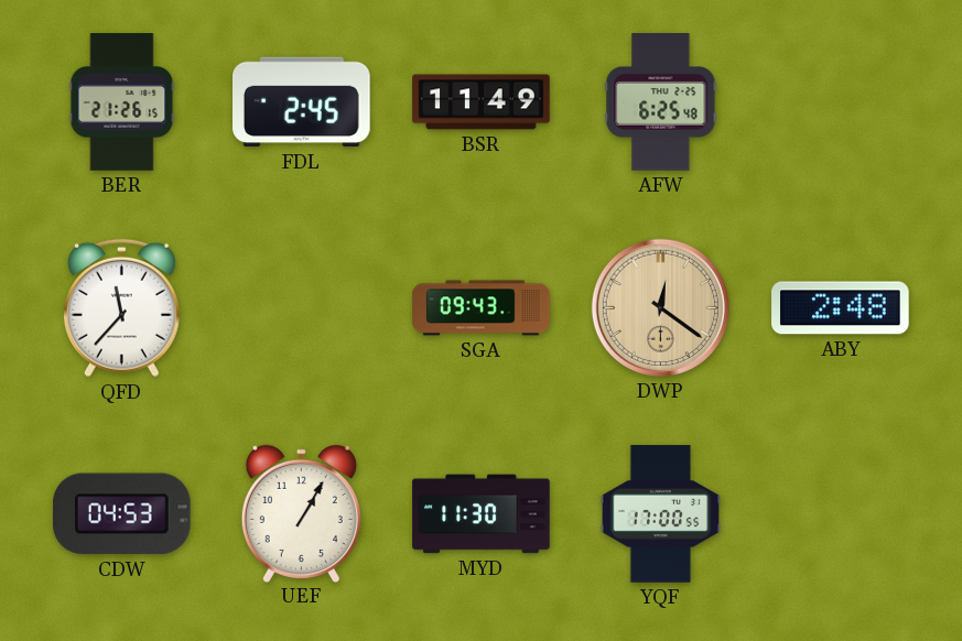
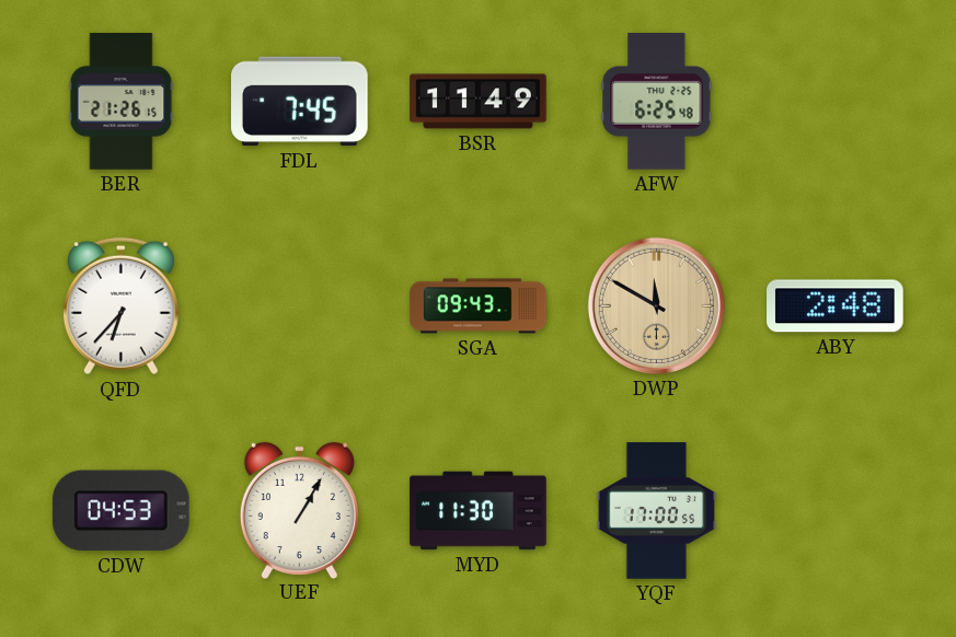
FDL: 2:45 -> 7:45 (300, 102)
QFD: 11:37 -> 6:37 (120, 306)
DWP: 12:21 -> 11:50 (656, 305)
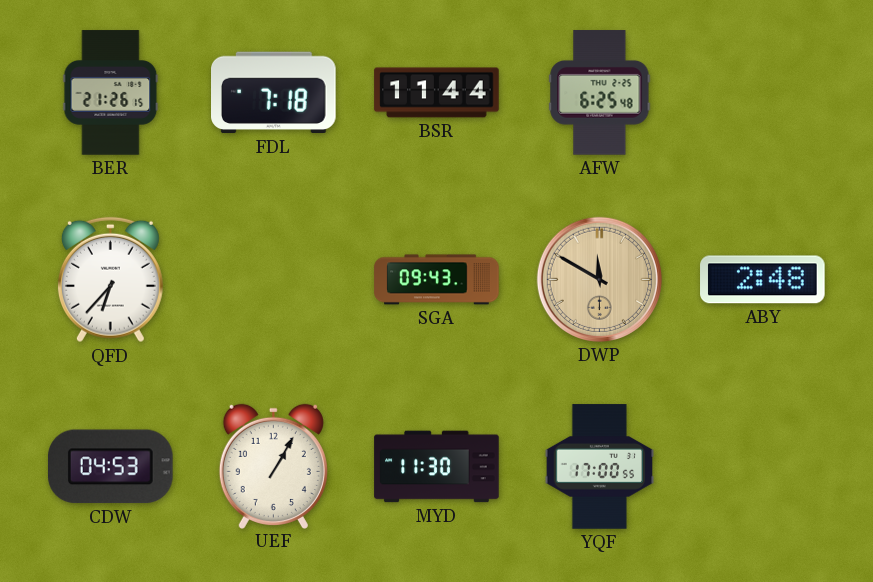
FDL: 7:45 -> 7:18 (274, 93)
BSR: 11:49 -> 11:44 (437, 93)
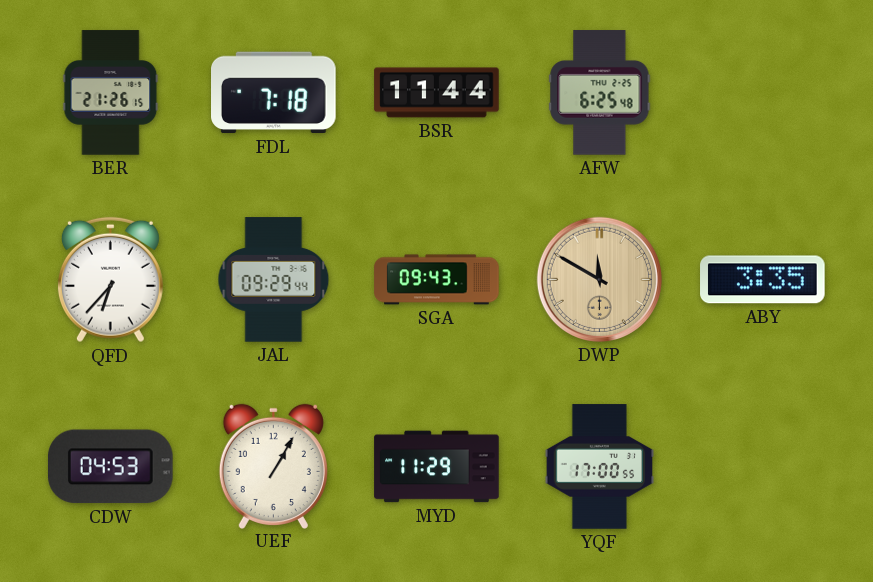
JAL: none -> 09:29 (274, 280)
ABY: 2:48 -> 3:35 (763, 280)
MYD: 11:30 -> 11:29 (437, 467)
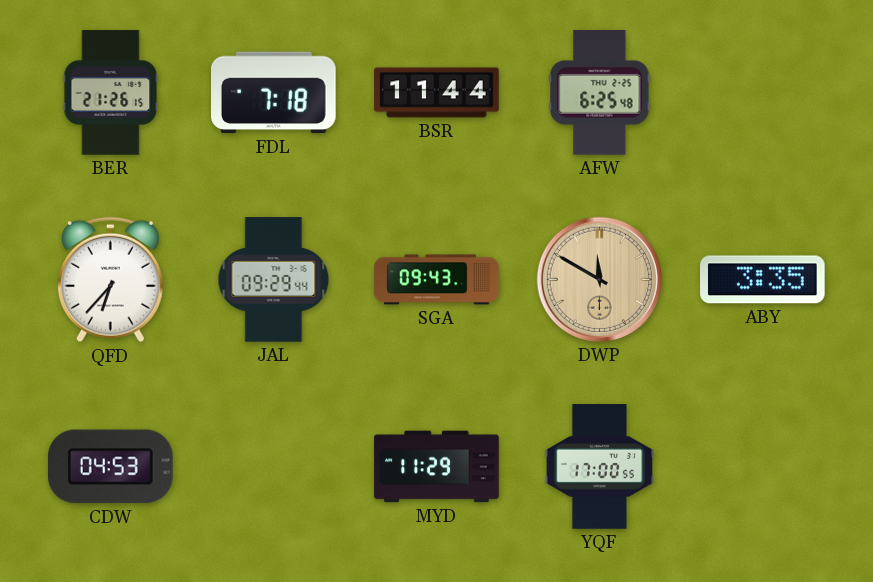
UEF: 1:05 -> none (273, 466)
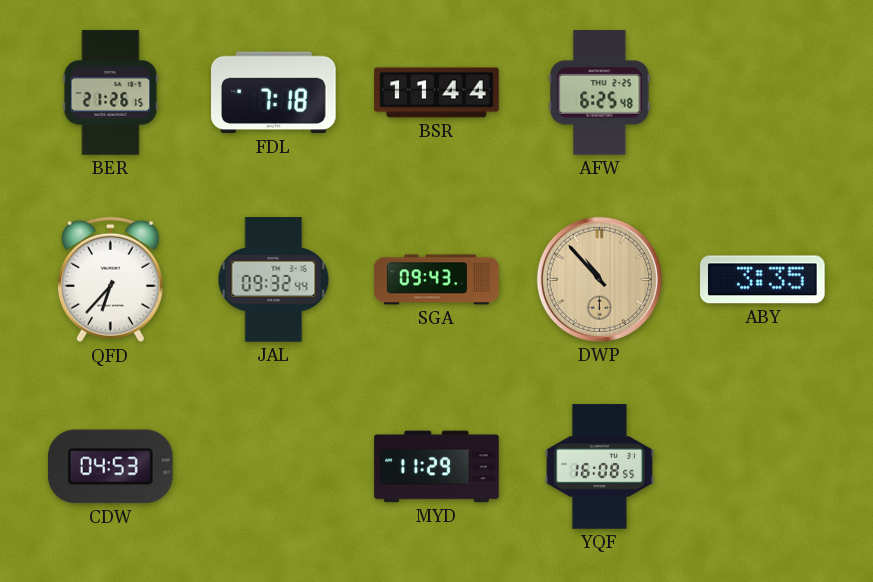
JAL: 09:29 -> 09:32 (274, 280)
DWP: 11:50 -> 10:53 (599, 279)
YQF: 17:00 -> 16:08 (600, 467)
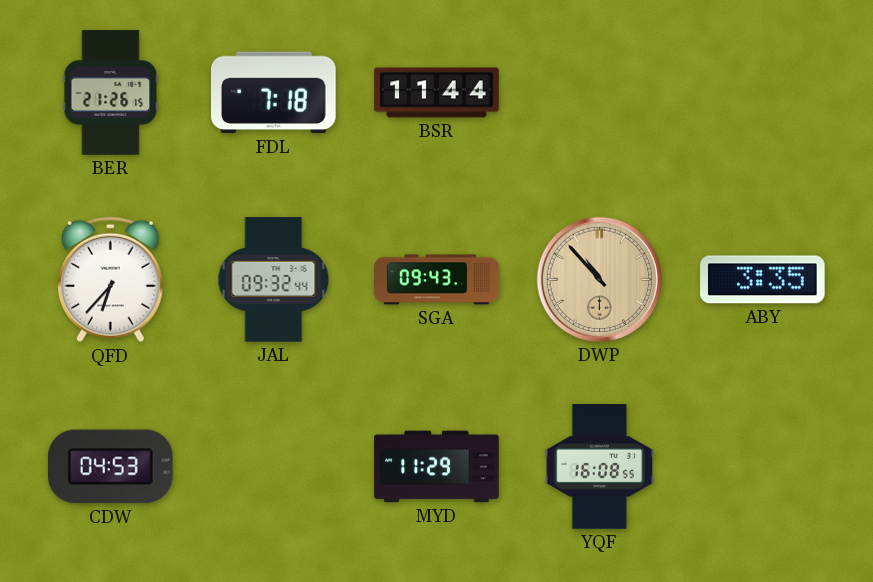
AFW: 6:25 -> none (600, 93)
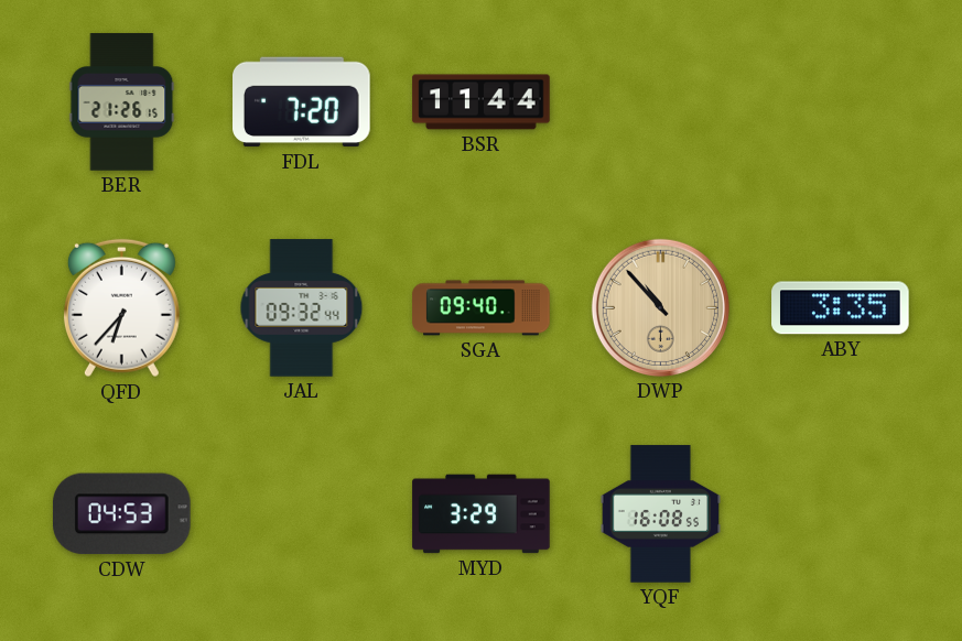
FDL: 7:18 -> 7:20 (302, 102)
SGA: 09:43 -> 09:40 (482, 308)
MYD: 11:29 -> 3:29 (482, 514)
